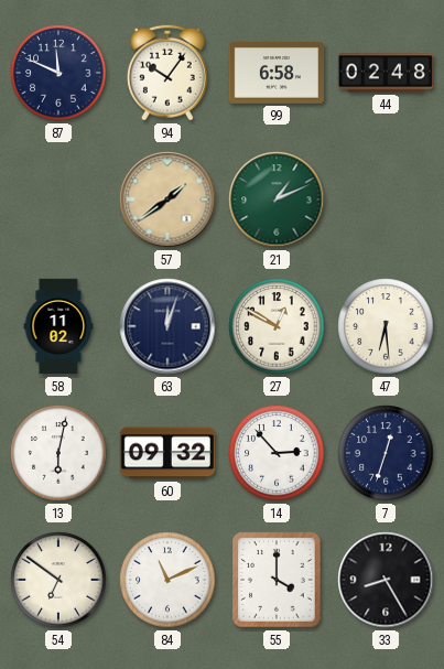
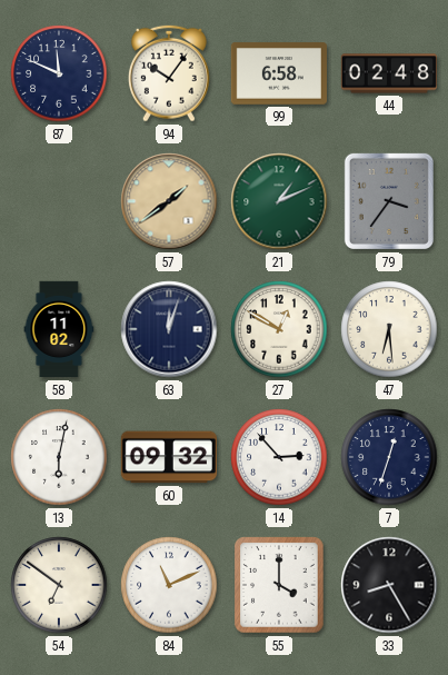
79: none -> 3:36 (389, 201)
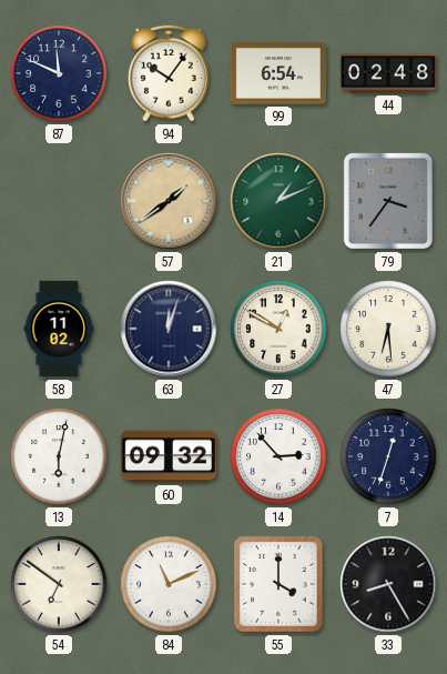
99: 6:58 -> 6:54 (277, 73)
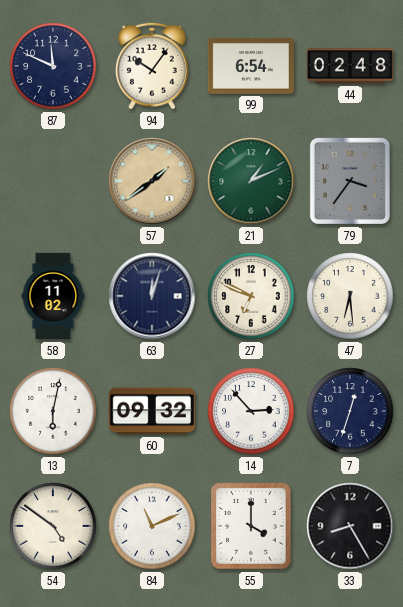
27: 12:50 -> 6:49 (251, 296)
54: 6:51 -> 4:51 (53, 526)
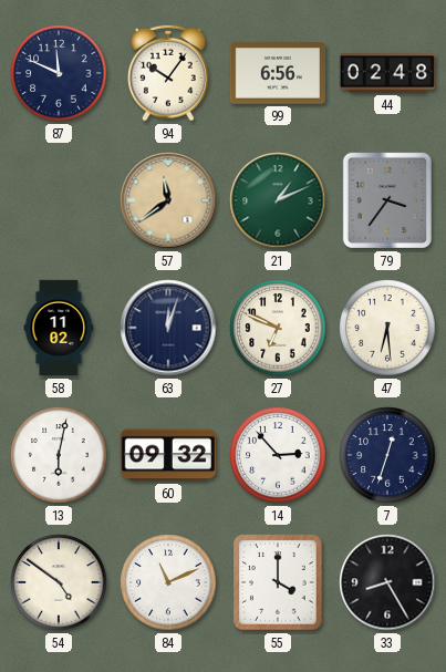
99: 6:54 -> 6:56 (277, 73)
57: 1:39 -> 11:39 (168, 200)
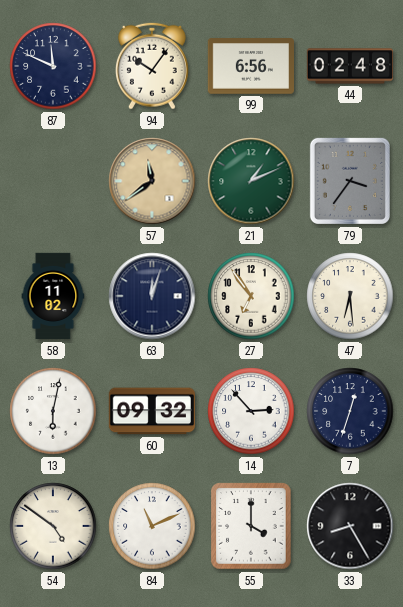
27: 6:49 -> 6:54 (251, 296)
